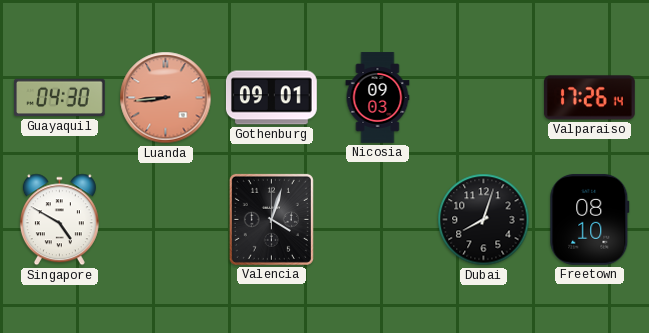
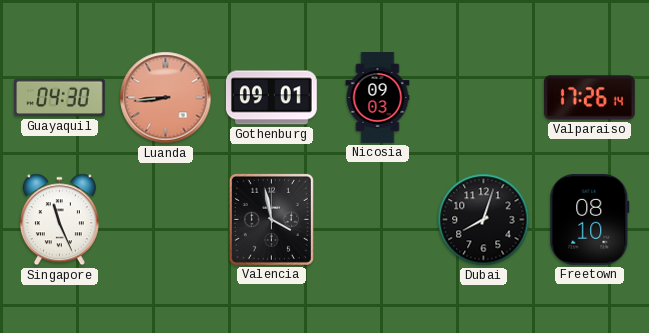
Singapore: 4:50 -> 11:26 (59, 220)
Valencia: 4:03 -> 3:58 (271, 219)
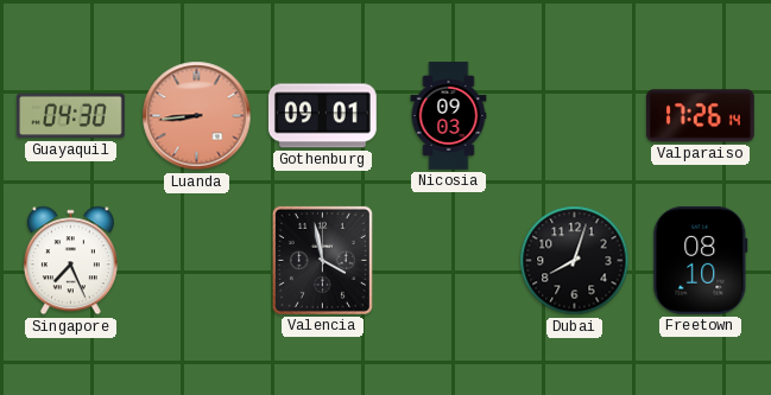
Singapore: 11:26 -> 7:26 (70, 261)
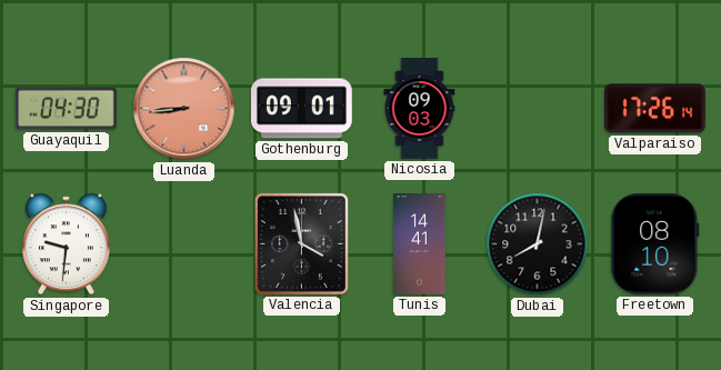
Singapore: 7:26 -> 9:31 (66, 244)
Tunis: none -> 14:41 (420, 244)
Dubai: 8:03 -> 8:02 (538, 244)
